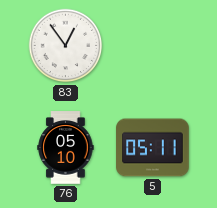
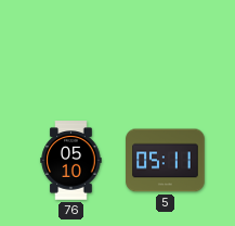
83: 12:54 -> none (66, 46)
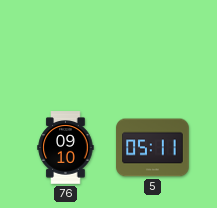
76: 05:10 -> 09:10 (66, 148)
